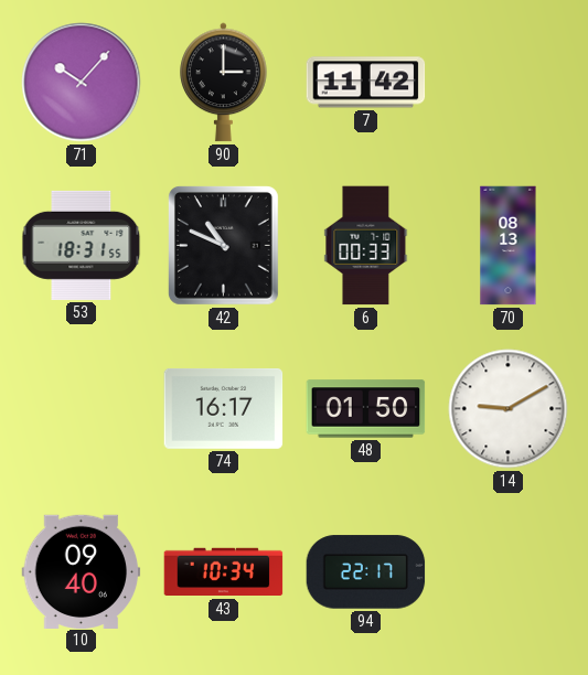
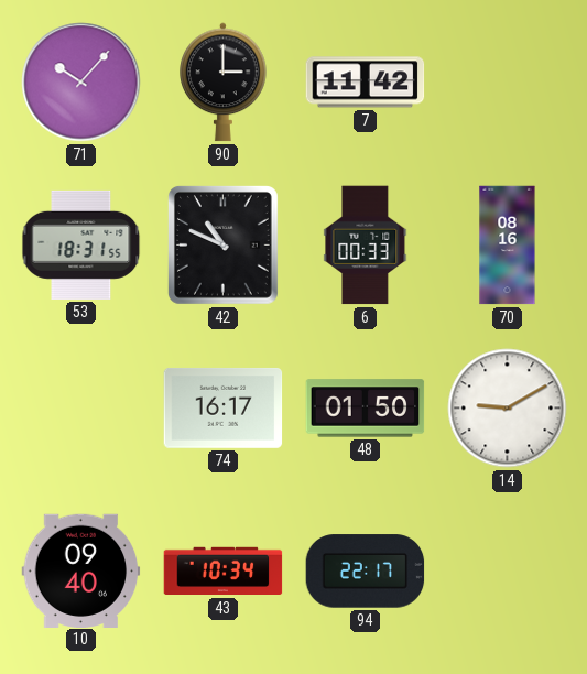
70: 08:13 -> 08:16 (508, 246)
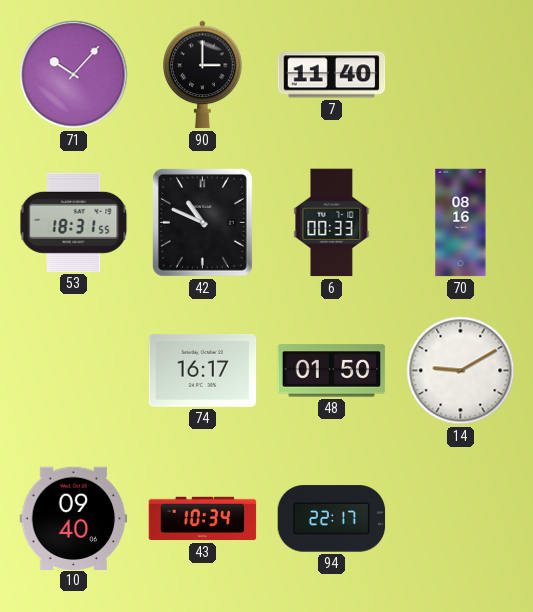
7: 11:42 -> 11:40 (332, 75)
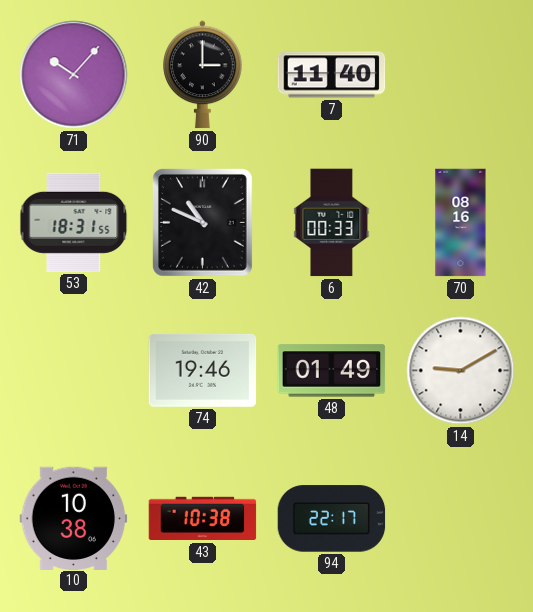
74: 16:17 -> 19:46 (203, 370)
48: 01:50 -> 01:49 (332, 371)
10: 09:40 -> 10:38 (74, 518)
43: 10:34 -> 10:38 (203, 519)
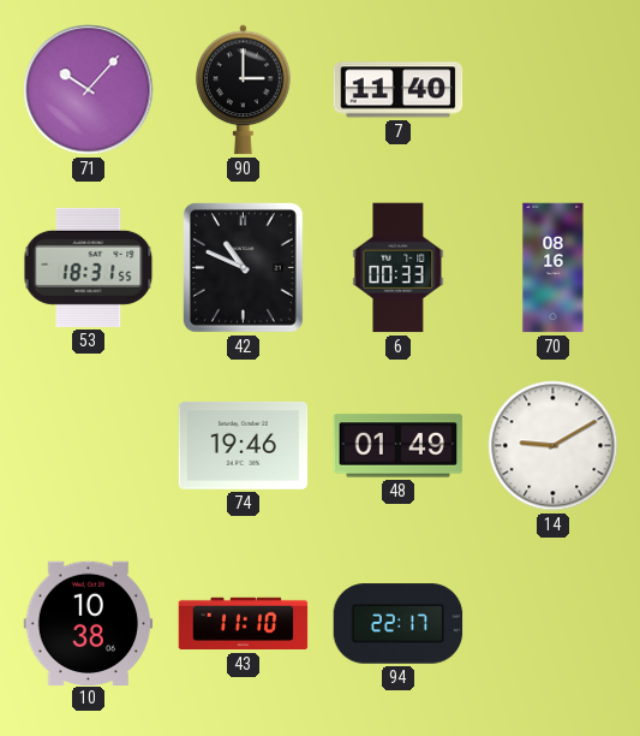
43: 10:38 -> 11:10 (244, 624)
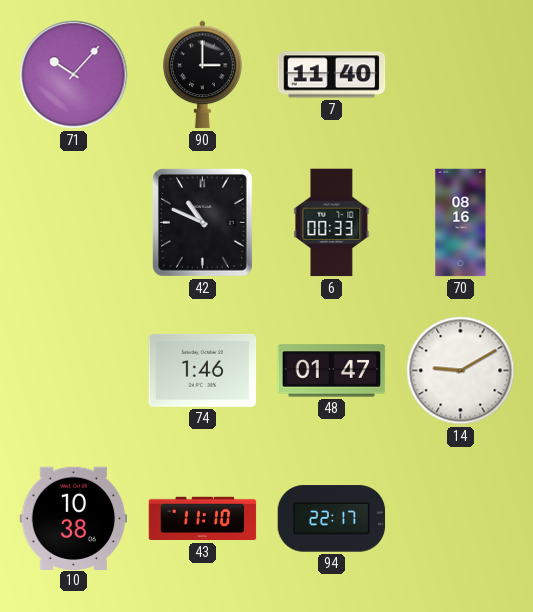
53: 18:31 -> none (89, 267)
74: 19:46 -> 1:46 (203, 370)
48: 01:49 -> 01:47 (332, 371)
